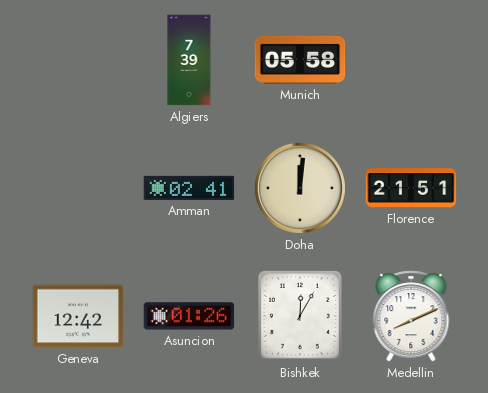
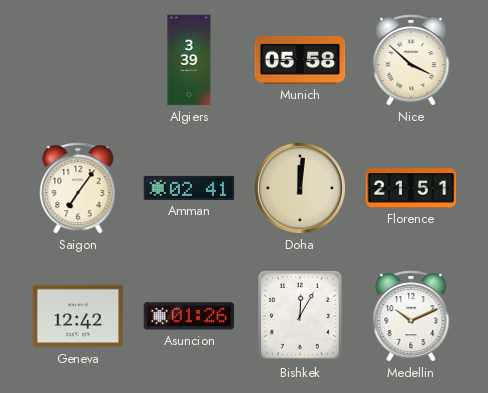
Algiers: 7:39 -> 3:39 (189, 60)
Nice: none -> 3:52 (411, 60)
Saigon: none -> 7:06 (78, 188)
Medellin: 8:11 -> 10:11 (411, 316)
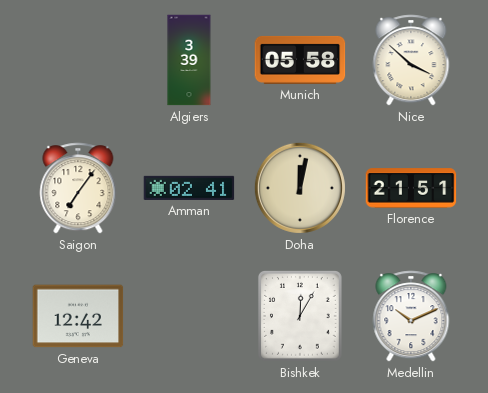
Doha: 12:01 -> 12:02 (300, 188)
Asuncion: 01:26 -> none (189, 316)
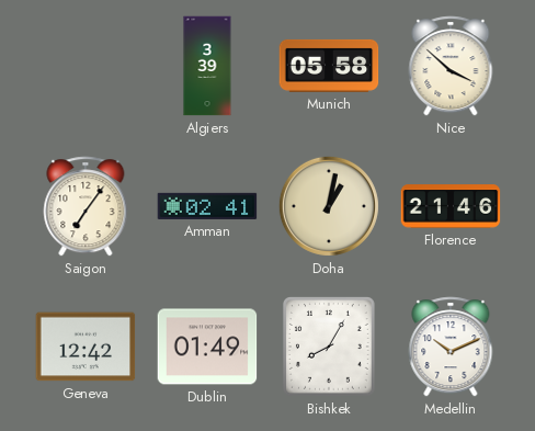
Doha: 12:02 -> 1:02 (329, 206)
Florence: 21:51 -> 21:46 (451, 206)
Dublin: none -> 01:49 (207, 347)
Bishkek: 12:05 -> 8:05 (329, 348)
